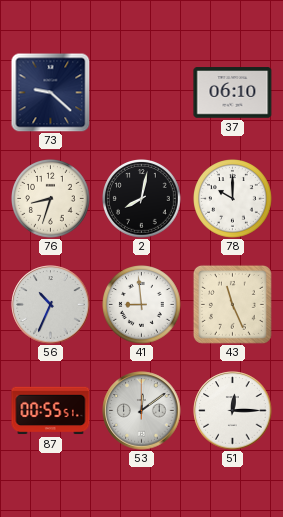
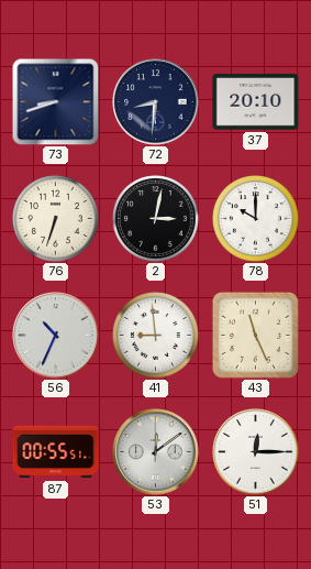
73: 9:22 -> 8:42 (55, 101)
72: none -> 8:31 (156, 102)
37: 06:10 -> 20:10 (256, 102)
76: 8:33 -> 6:33 (56, 219)
2: 8:02 -> 3:02 (156, 219)
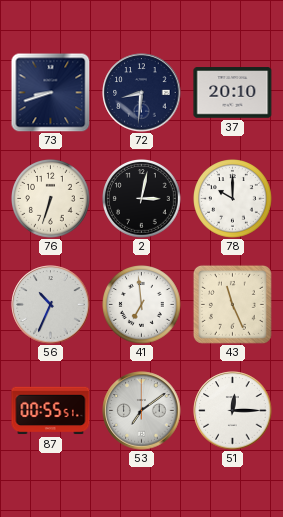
41: 8:59 -> 6:59 (142, 305)
53: 12:09 -> 7:09 (142, 411)
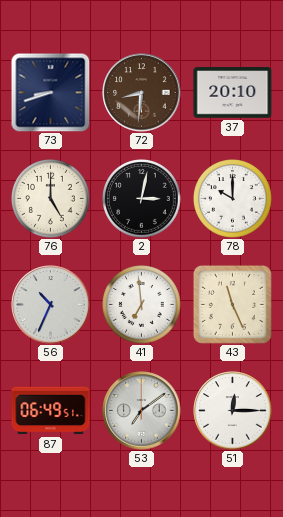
72 dial: navy -> brown (142, 93)
76: 6:33 -> 5:00 (51, 199)
87: 00:55 -> 06:49 (51, 411)
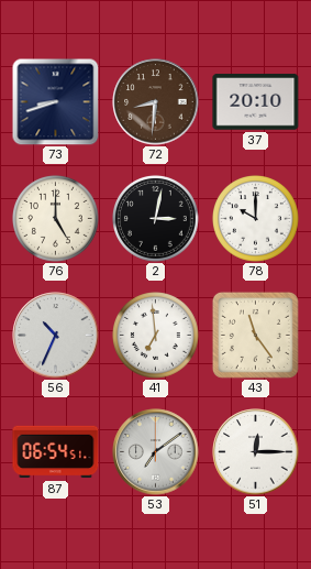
43: 11:26 -> 11:24 (255, 335)
87: 06:49 -> 06:54 (56, 452)
